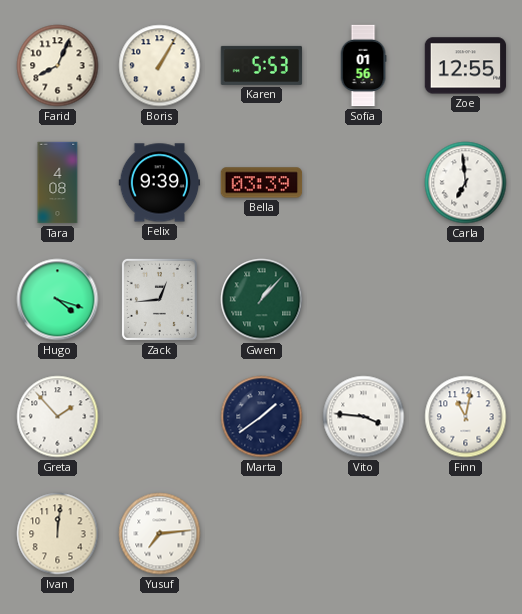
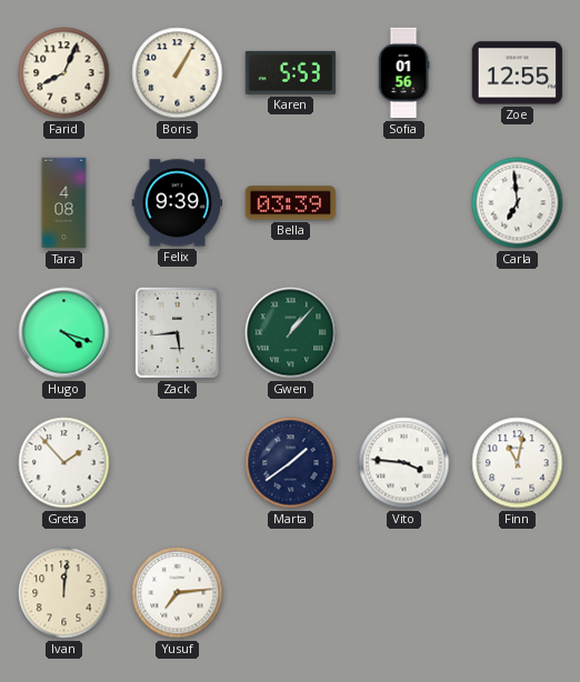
Zack: 12:44 -> 5:44 (177, 332)
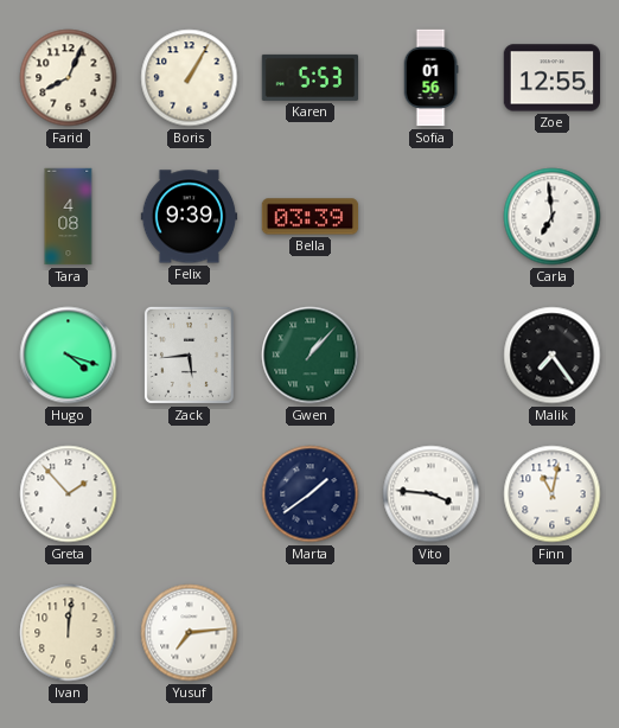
Malik: none -> 7:24 (553, 356)
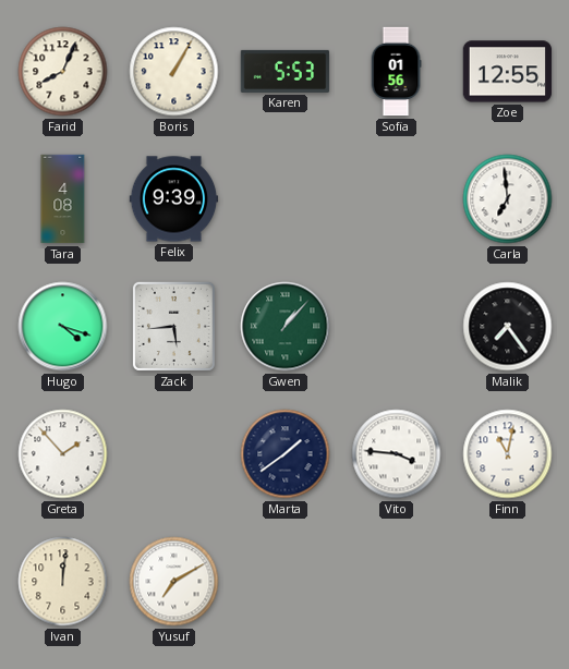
Bella: 03:39 -> none (311, 217)
Yusuf: 7:14 -> 7:10 (174, 582)
